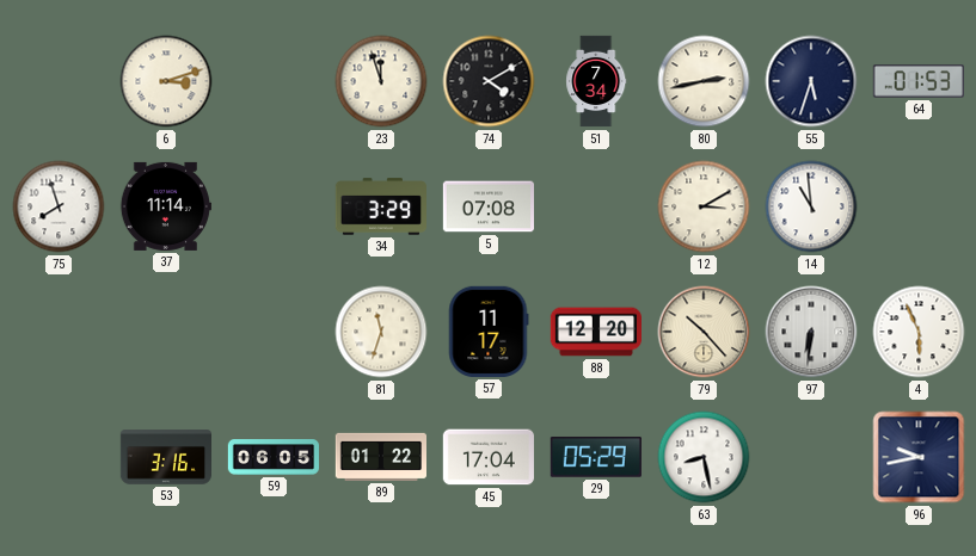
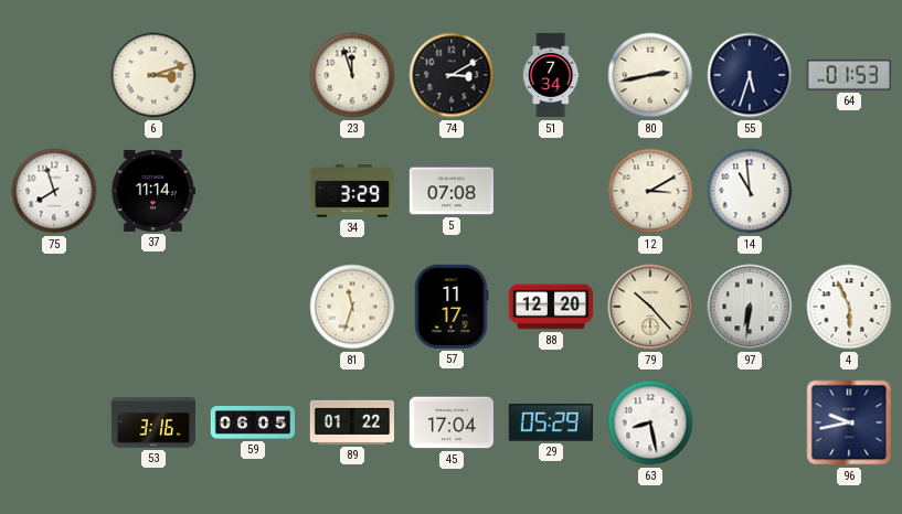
74: 4:10 -> 3:10 (452, 75)
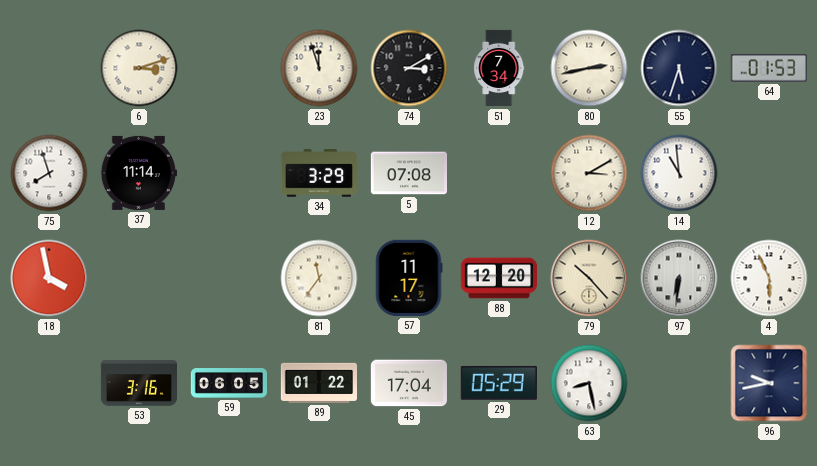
18: none -> 3:58 (49, 278)
81: 11:33 -> 11:36 (319, 278)
